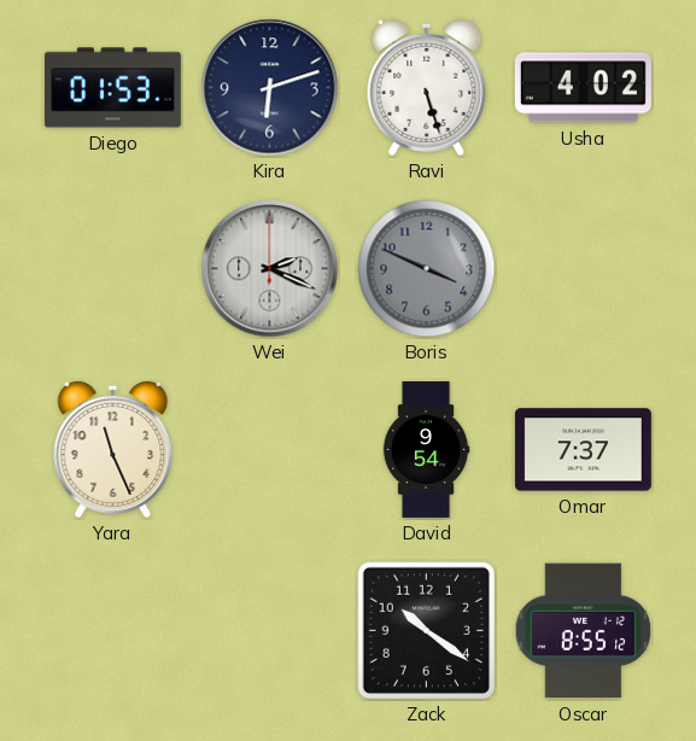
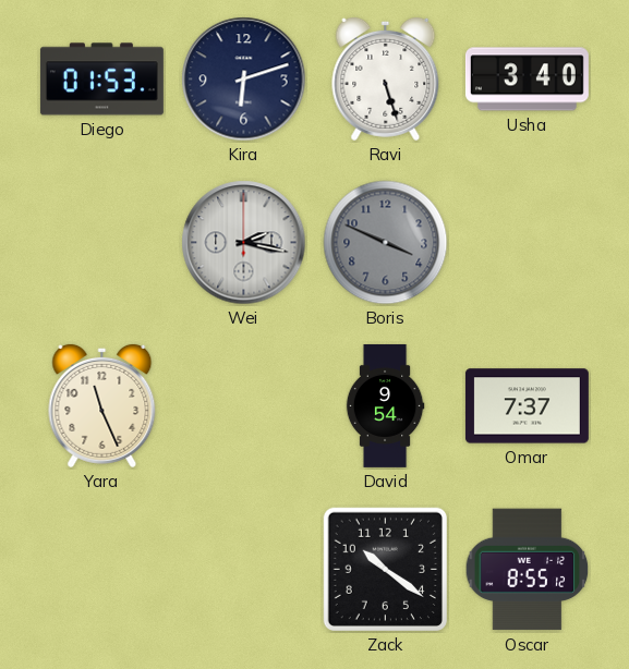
Usha: 4:02 -> 3:40 (527, 80)
Wei: 2:19 -> 2:17 (244, 243)
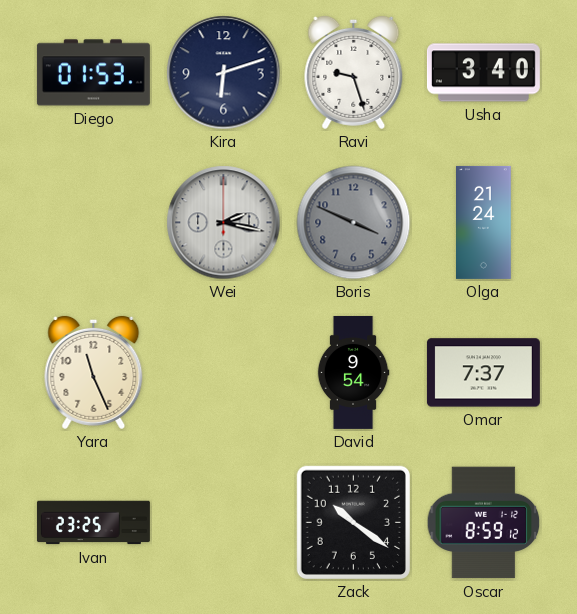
Ravi: 5:27 -> 9:27 (354, 72)
Olga: none -> 21:24 (484, 222)
Ivan: none -> 23:25 (93, 523)
Oscar: 8:55 -> 8:59 (484, 523)
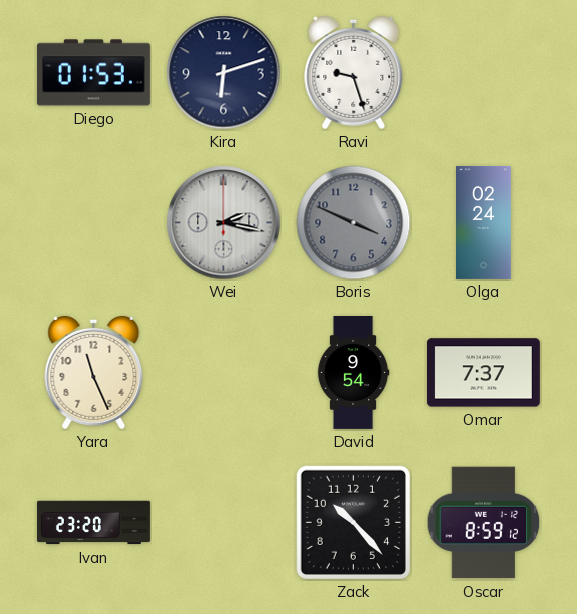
Usha: 3:40 -> none (483, 73)
Olga: 21:24 -> 02:24 (484, 222)
Ivan: 23:25 -> 23:20 (93, 523)
Zack: 10:21 -> 10:23 (353, 522)
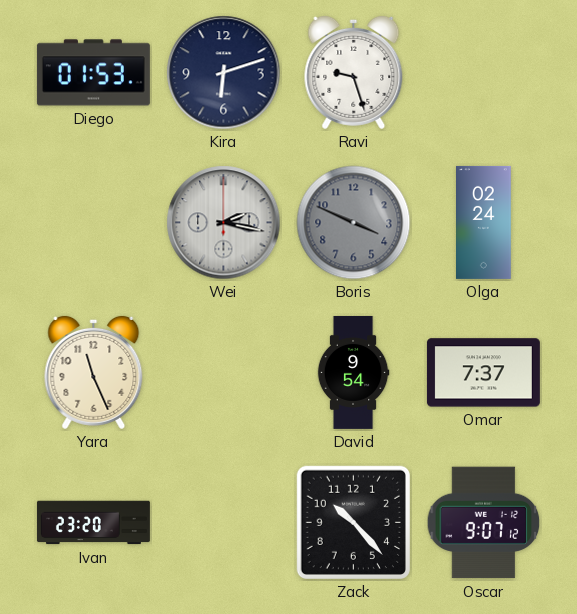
Oscar: 8:59 -> 9:07 (484, 523)
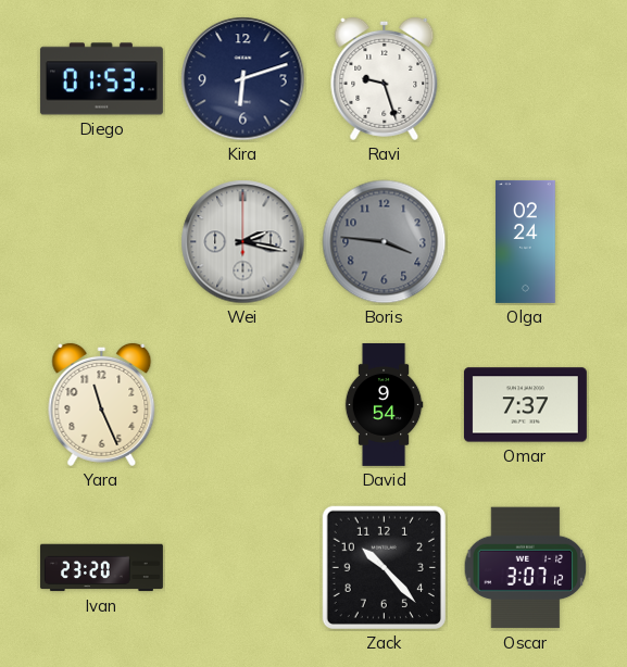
Boris: 3:49 -> 3:46 (385, 242)
Oscar: 9:07 -> 3:07 (526, 568)
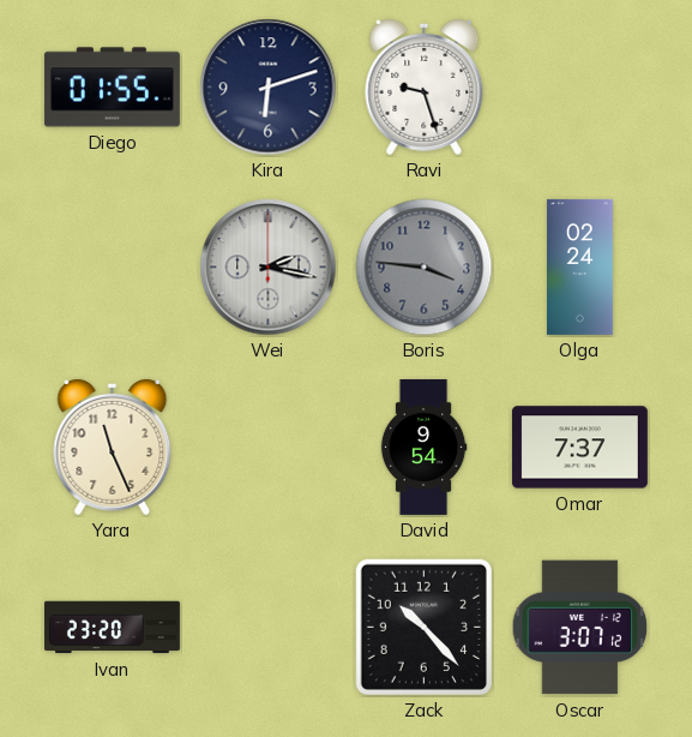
Diego: 01:53 -> 01:55 (112, 88)
